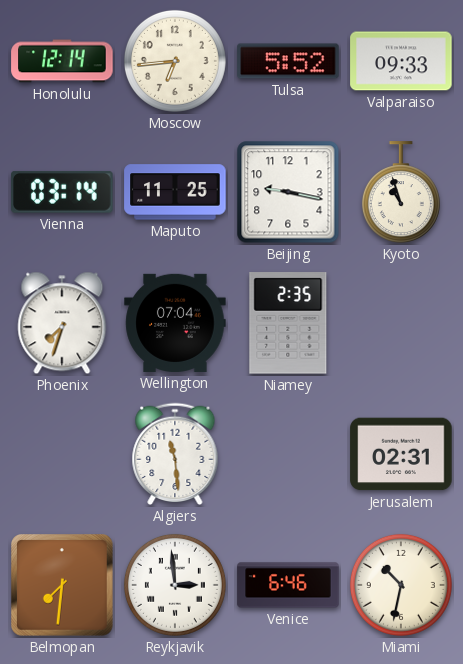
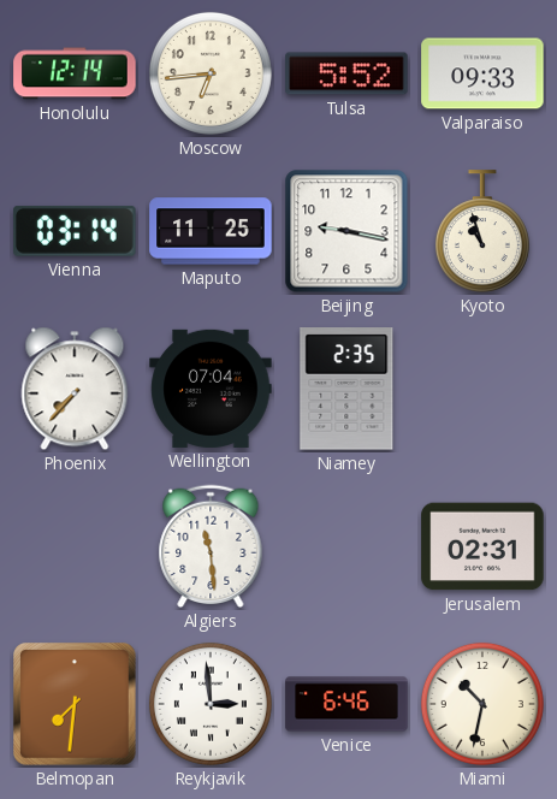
Phoenix: 7:33 -> 7:37 (75, 389)
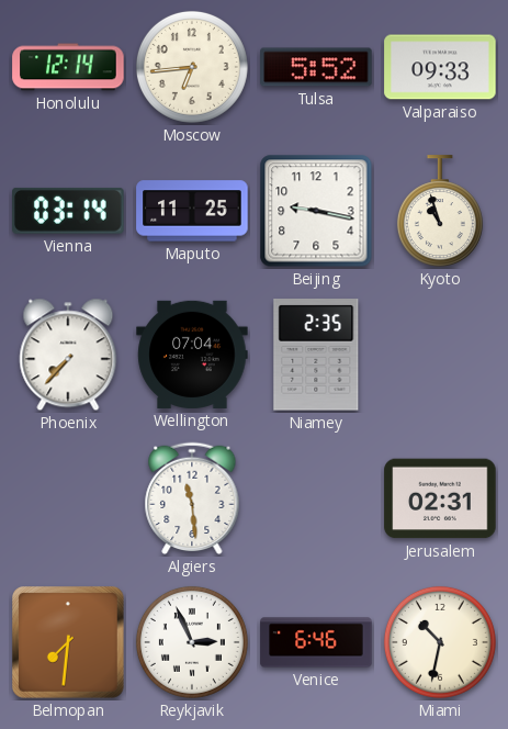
Reykjavik: 2:59 -> 2:56 (192, 642)
